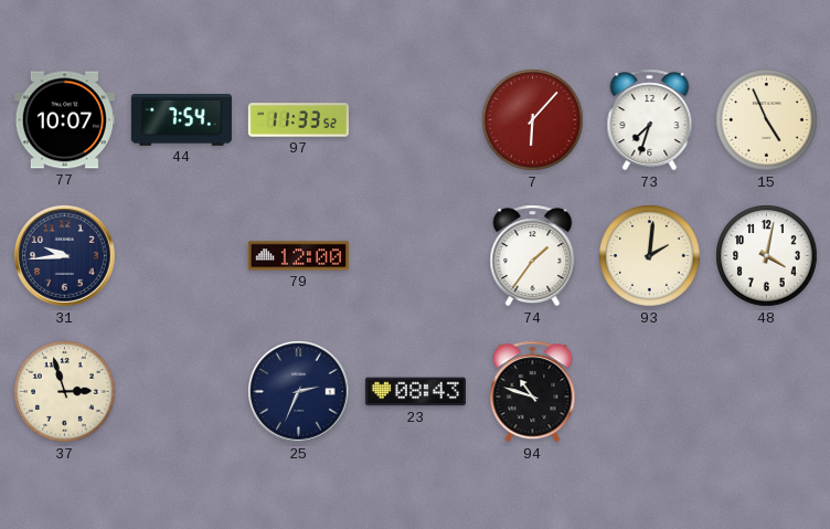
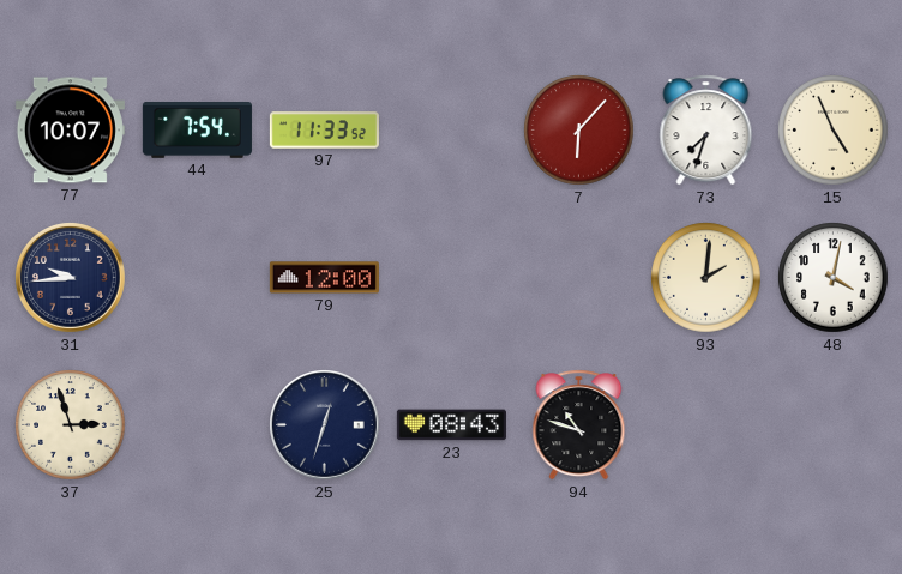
74: 1:36 -> none (533, 256)
25: 2:34 -> 12:33 (325, 425)
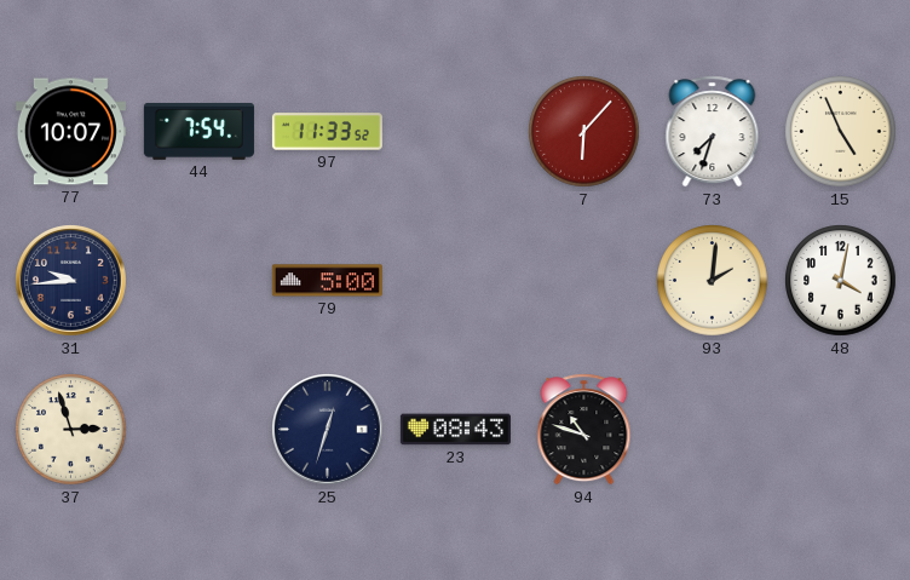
79: 12:00 -> 5:00 (327, 281)
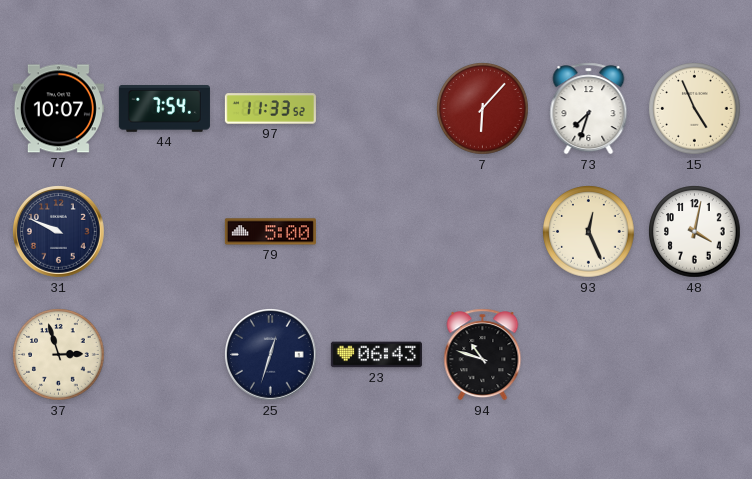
31: 9:44 -> 9:49 (59, 232)
93: 2:01 -> 12:26 (589, 232)
23: 08:43 -> 06:43 (376, 355)
